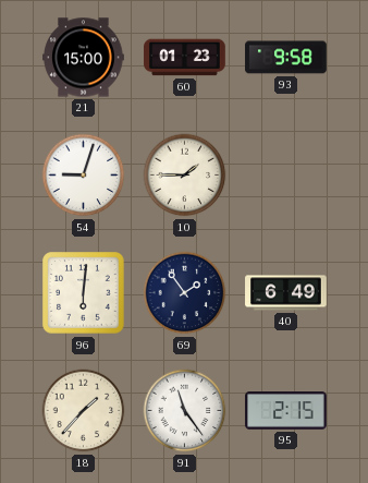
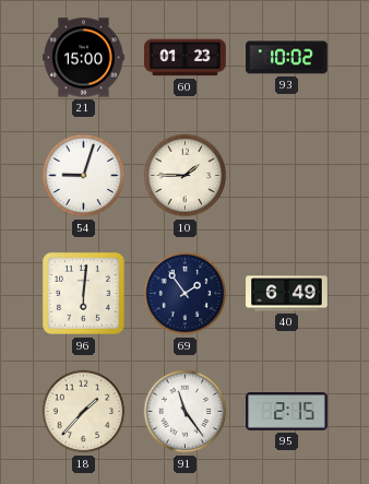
93: 9:58 -> 10:02 (287, 58)
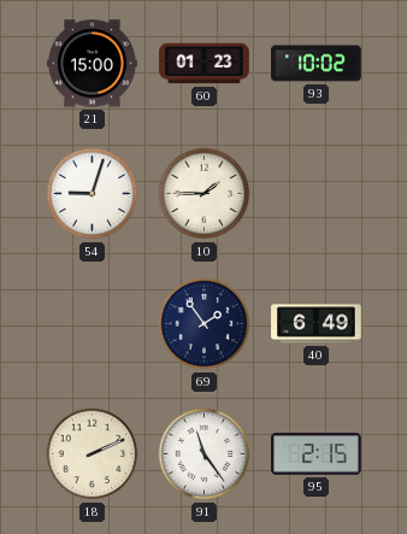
96: 6:01 -> none (84, 294)
18: 1:37 -> 2:11 (93, 454)
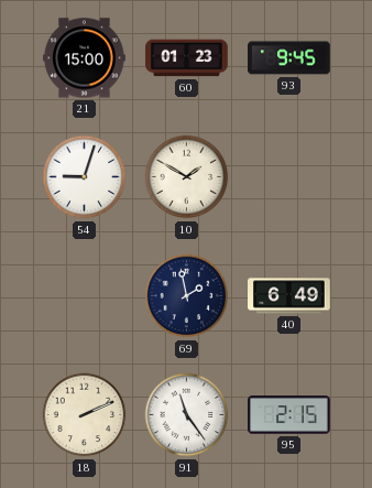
93: 10:02 -> 9:45 (289, 58)
10: 1:45 -> 1:50 (187, 177)
69: 1:54 -> 1:58 (187, 296)
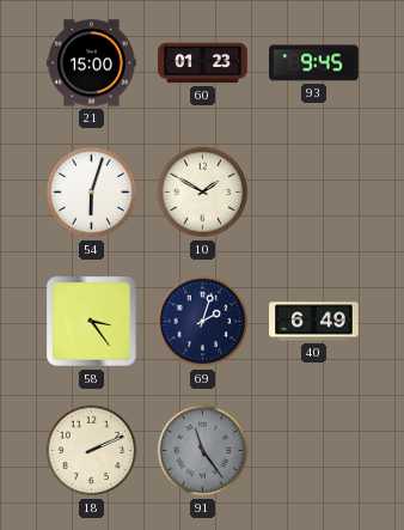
54: 9:03 -> 6:03 (92, 193)
58: none -> 3:24 (92, 322)
69: 1:58 -> 2:03 (203, 322)
91 dial: white -> grey (203, 451)
95: 2:15 -> none (289, 415)
